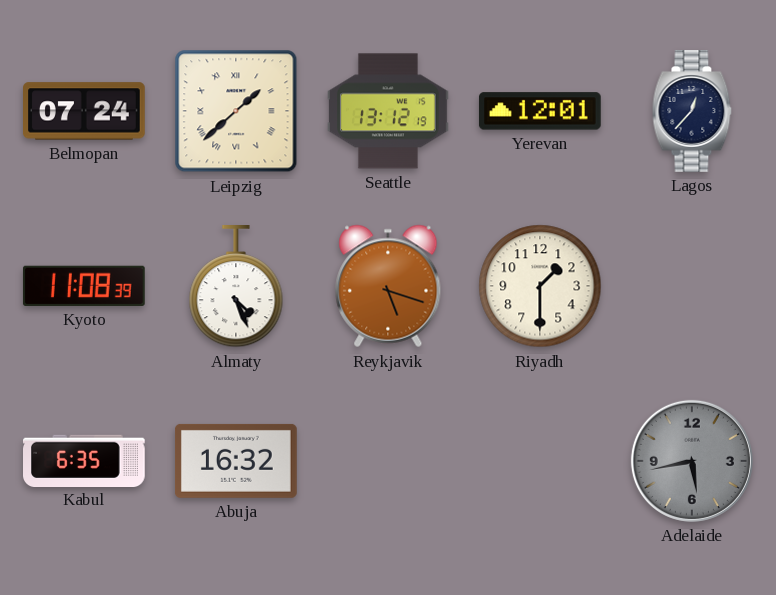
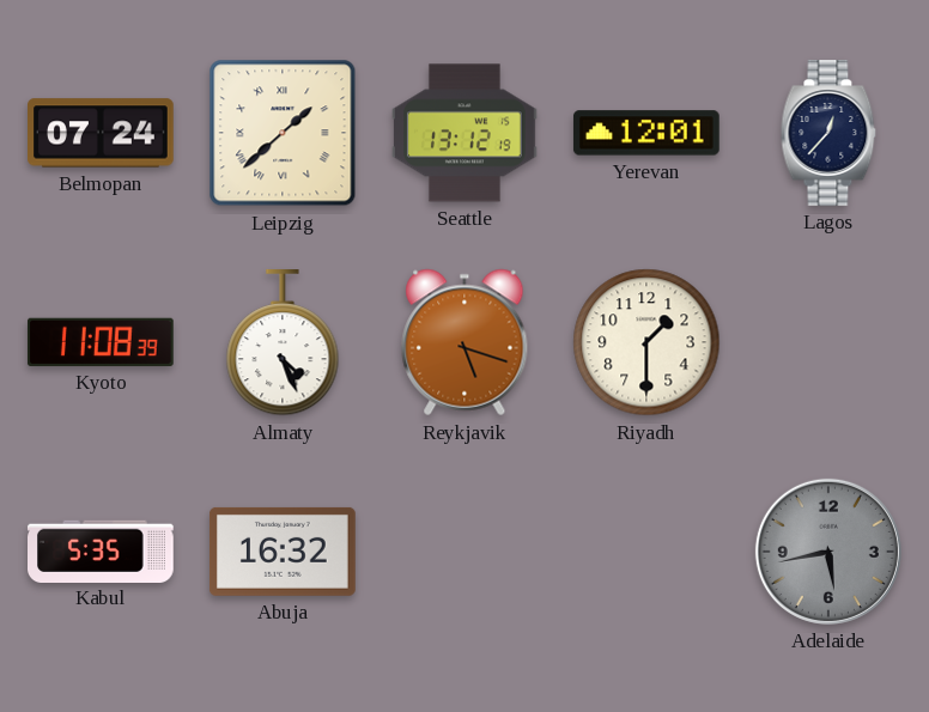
Kabul: 6:35 -> 5:35 (102, 550)
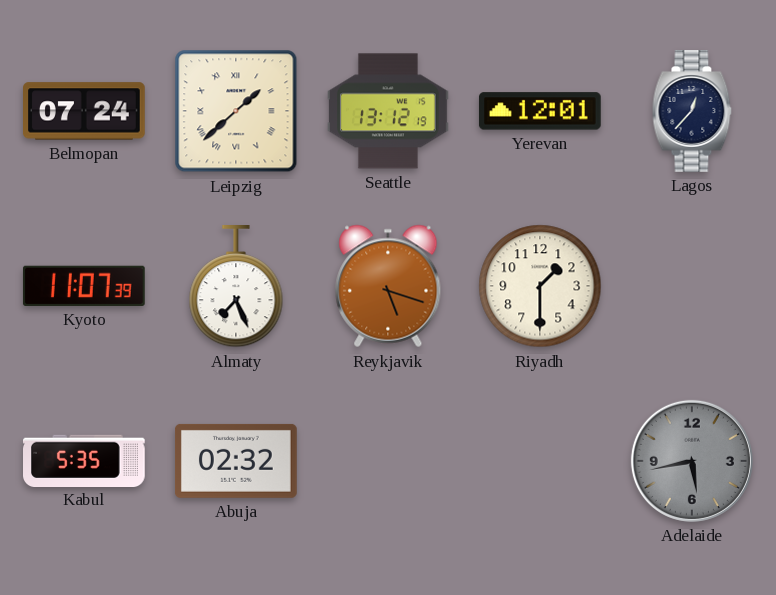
Kyoto: 11:08 -> 11:07 (84, 286)
Almaty: 4:26 -> 7:26 (236, 287)
Abuja: 16:32 -> 02:32 (237, 461)
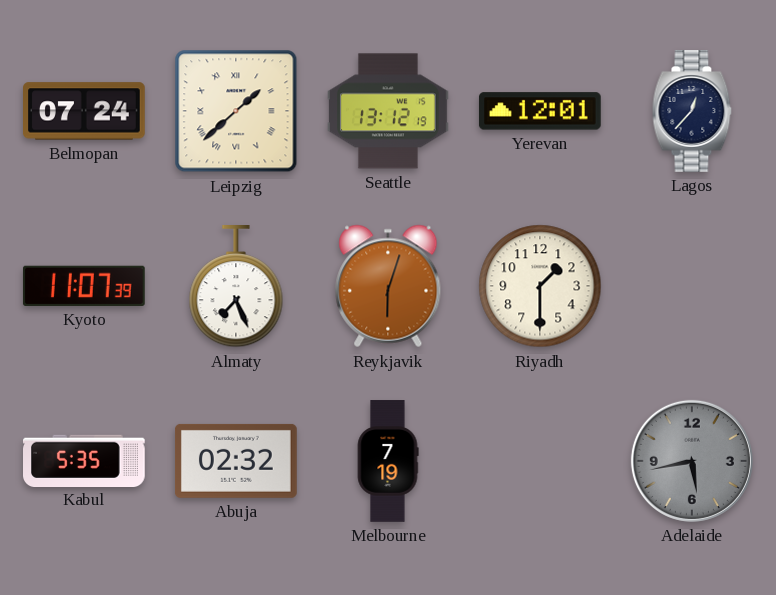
Reykjavik: 5:18 -> 6:03 (388, 286)
Melbourne: none -> 7:19 (388, 461)
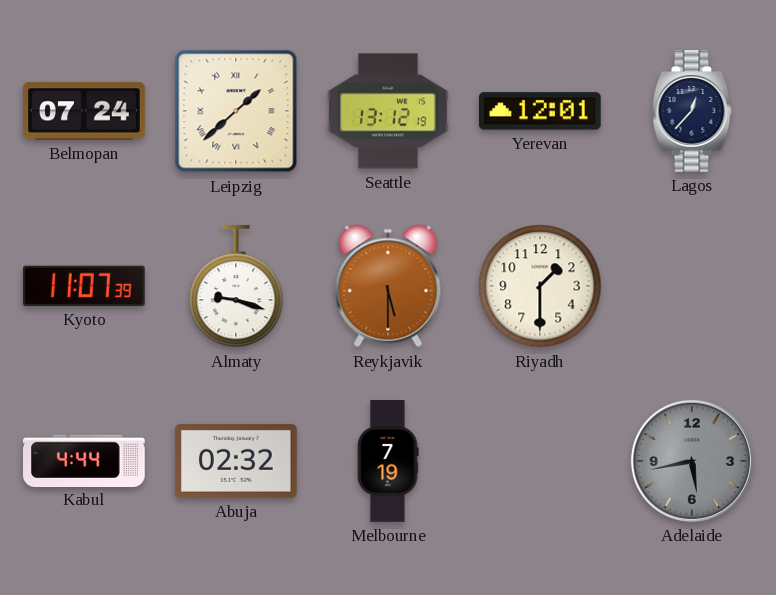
Almaty: 7:26 -> 9:18 (236, 287)
Reykjavik: 6:03 -> 5:30 (388, 286)
Kabul: 5:35 -> 4:44 (85, 460)
